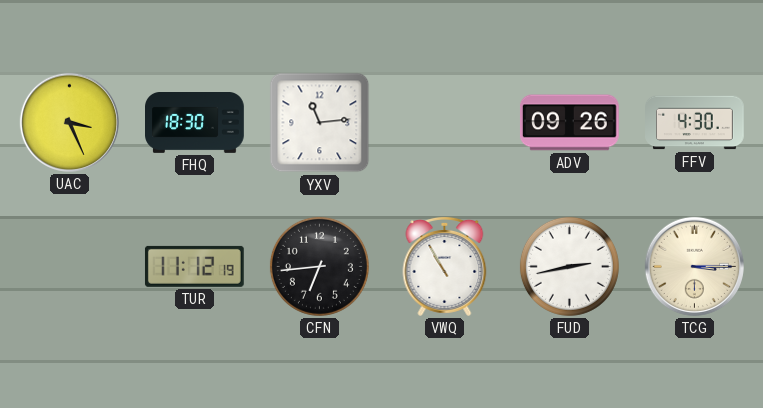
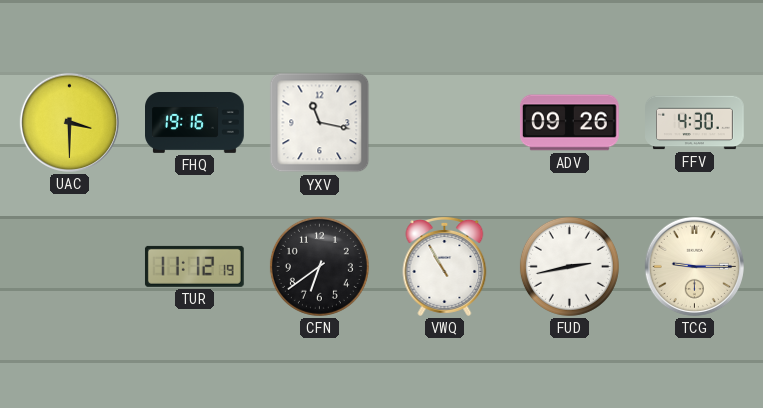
UAC: 3:26 -> 3:30 (69, 122)
FHQ: 18:30 -> 19:16 (195, 123)
YXV: 11:14 -> 11:17 (320, 123)
CFN: 6:44 -> 6:39 (319, 266)
TCG: 3:15 -> 9:15 (694, 266)
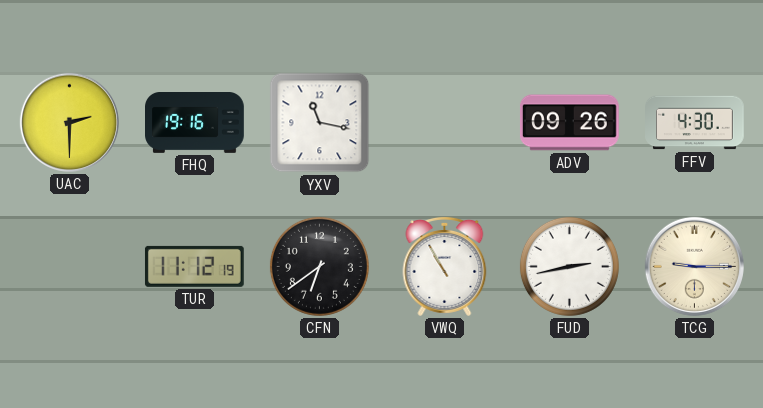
UAC: 3:30 -> 2:30 (69, 122)
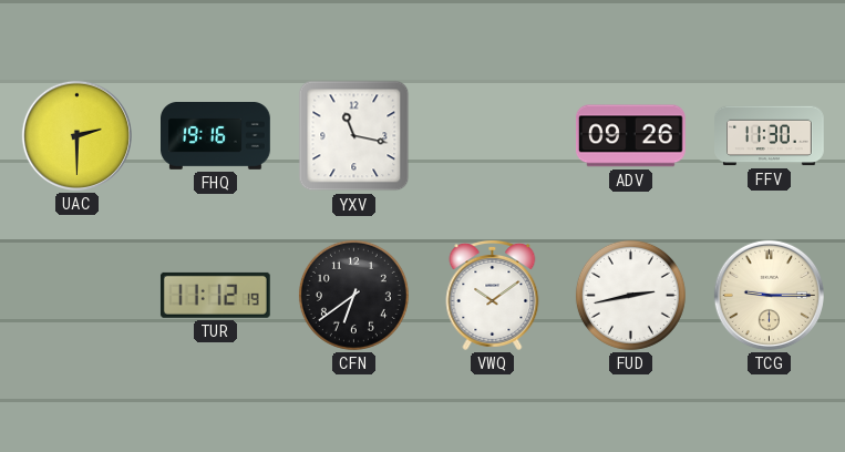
FFV: 4:30 -> 11:30 (770, 136)
VWQ: 10:55 -> 10:09 (493, 295)
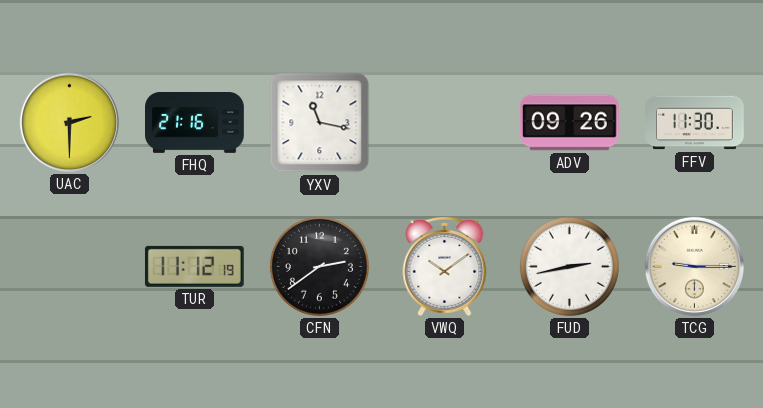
FHQ: 19:16 -> 21:16 (195, 123)
CFN: 6:39 -> 2:39 (319, 266)
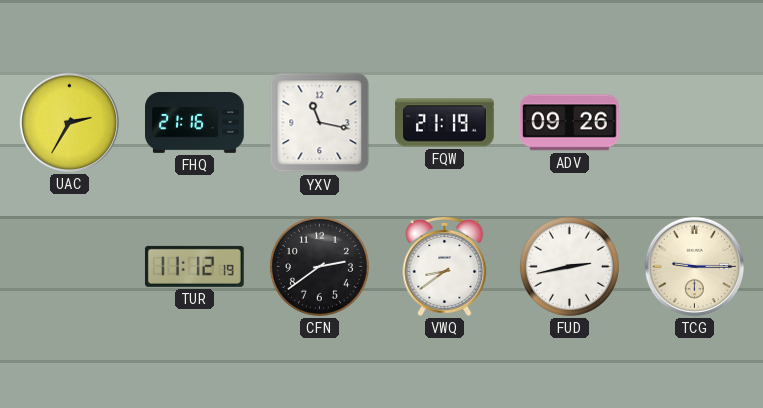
UAC: 2:30 -> 2:35 (69, 122)
FQW: none -> 21:19 (445, 123)
FFV: 11:30 -> none (695, 123)
VWQ: 10:09 -> 8:39 (445, 266)
